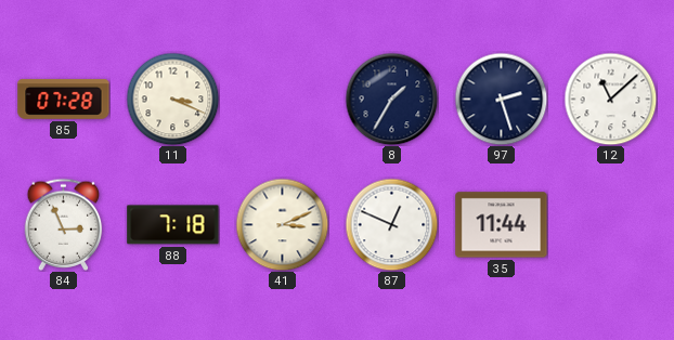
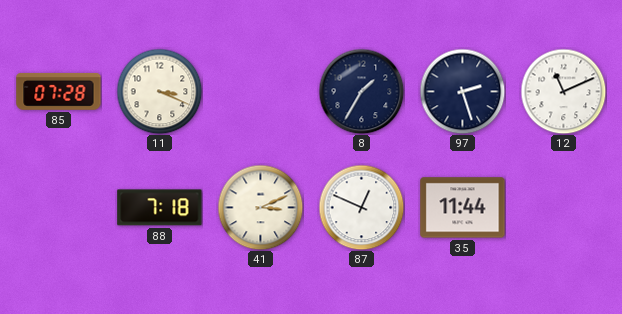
12: 11:08 -> 11:11 (563, 91)
84: 2:56 -> none (64, 224)
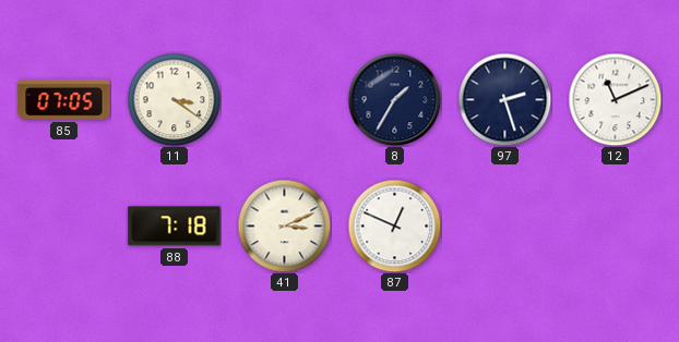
85: 07:28 -> 07:05 (64, 99)
11: 3:19 -> 3:21 (174, 99)
35: 11:44 -> none (463, 208)
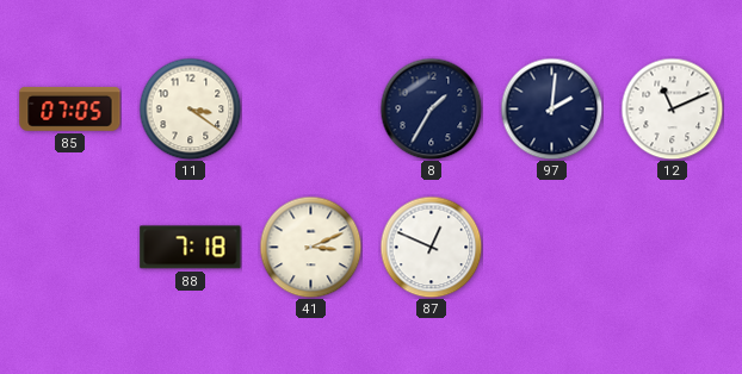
97: 2:27 -> 2:01 (551, 108)
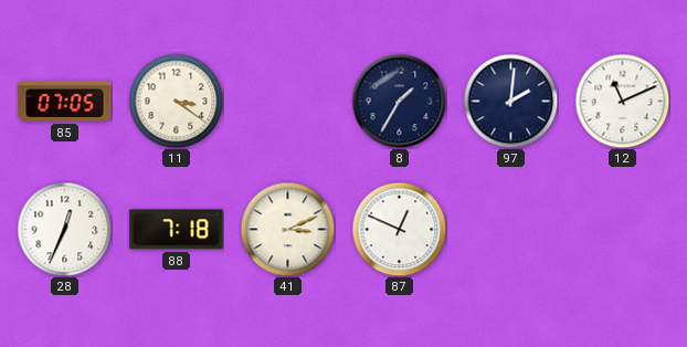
28: none -> 12:34 (64, 229)
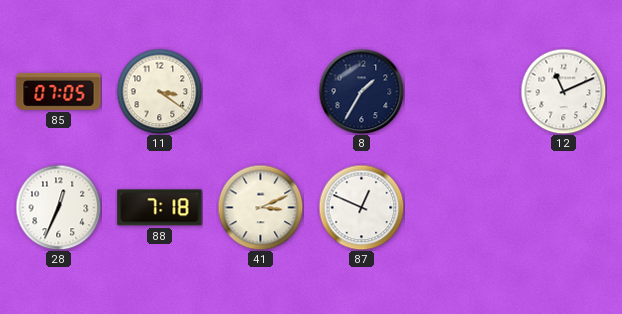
97: 2:01 -> none (510, 101)
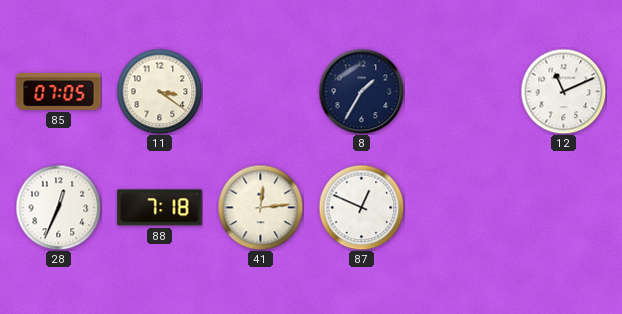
41: 3:11 -> 12:14 (260, 207)
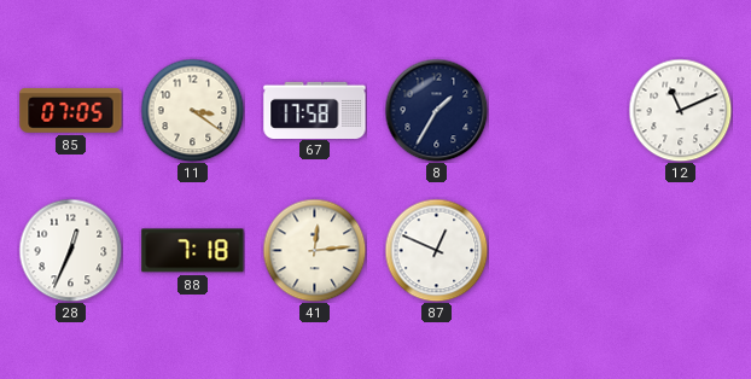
67: none -> 17:58 (315, 110)
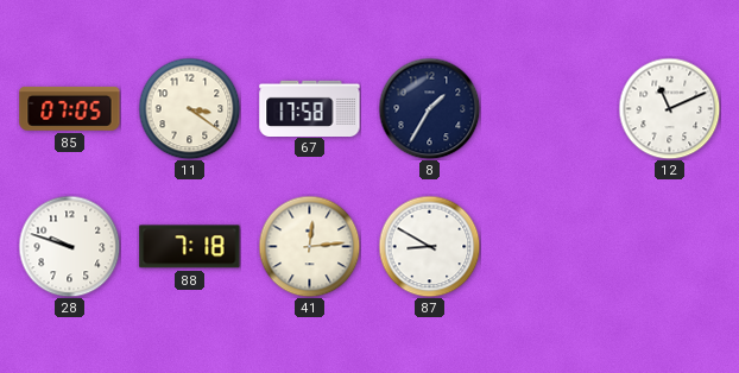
28: 12:34 -> 9:48 (69, 246)
87: 12:49 -> 8:50 (429, 246)
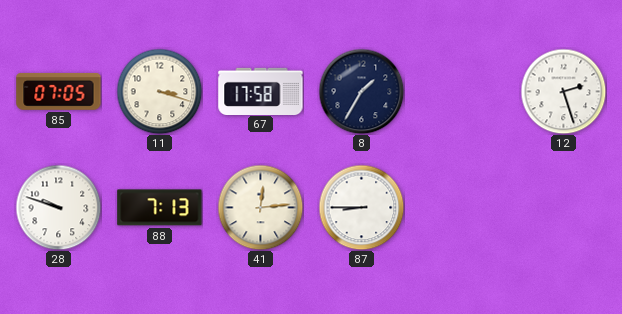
11: 3:21 -> 3:18 (159, 91)
12: 11:11 -> 2:27 (563, 91)
88: 7:18 -> 7:13 (160, 208)
87: 8:50 -> 8:45 (361, 207)
